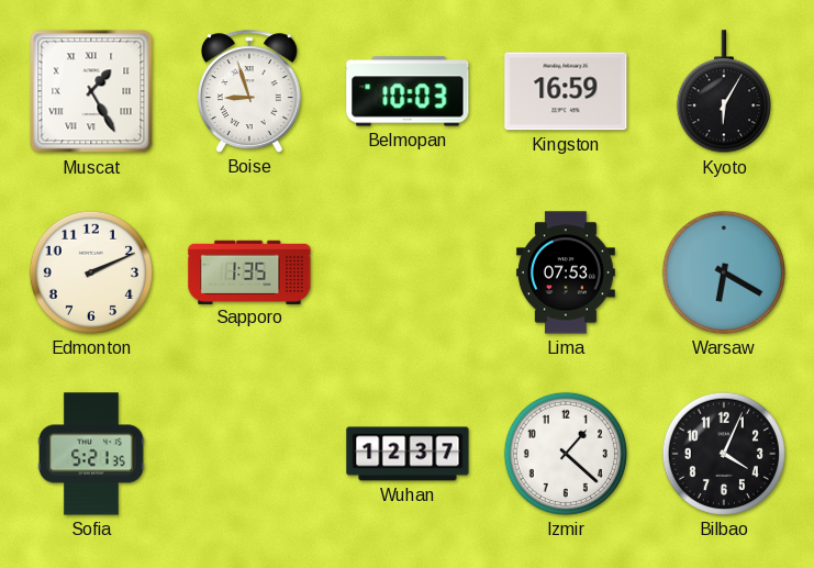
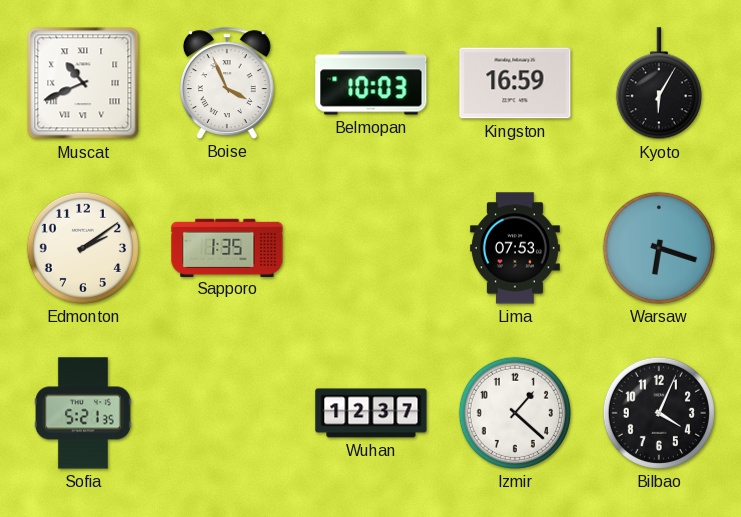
Muscat: 1:25 -> 10:41 (83, 83)
Boise: 8:57 -> 3:56 (227, 83)
Edmonton: 2:11 -> 2:09 (83, 248)
Warsaw: 6:20 -> 6:18 (659, 248)
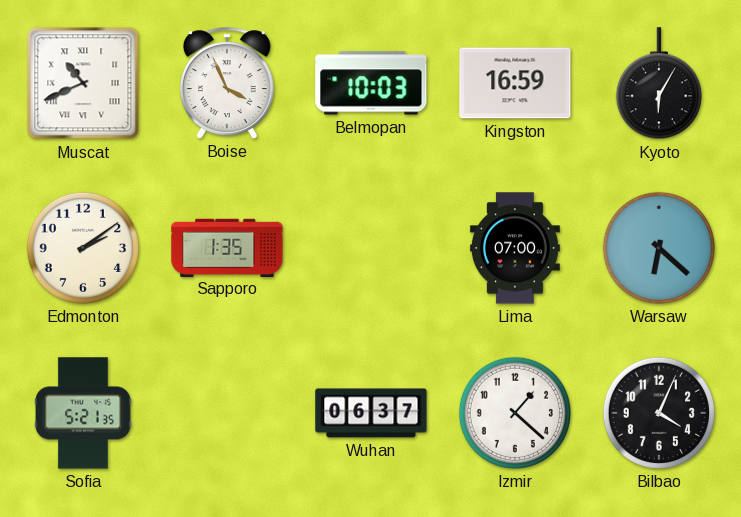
Lima: 07:53 -> 07:00 (515, 248)
Warsaw: 6:18 -> 6:22 (659, 248)
Wuhan: 12:37 -> 06:37 (371, 413)
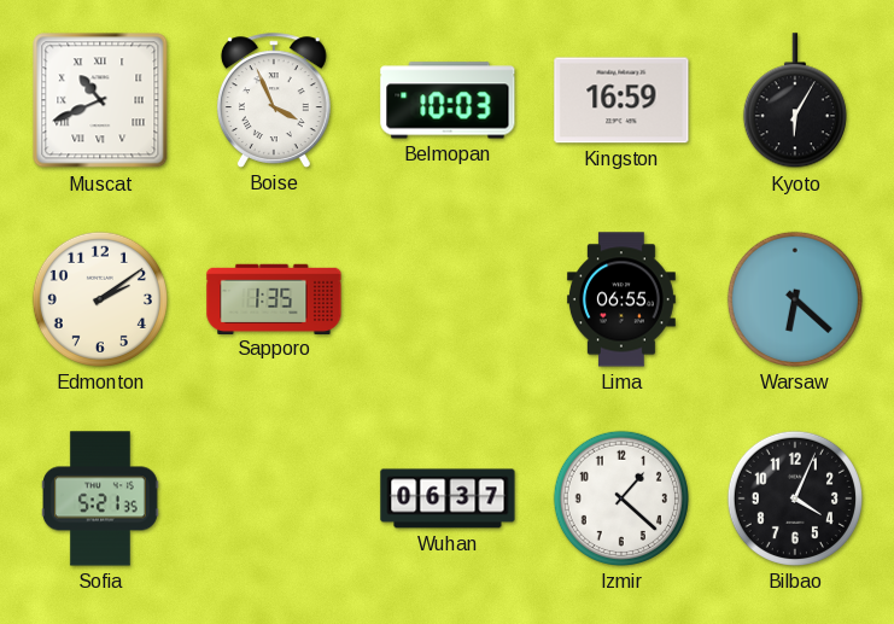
Lima: 07:00 -> 06:55 (621, 299)
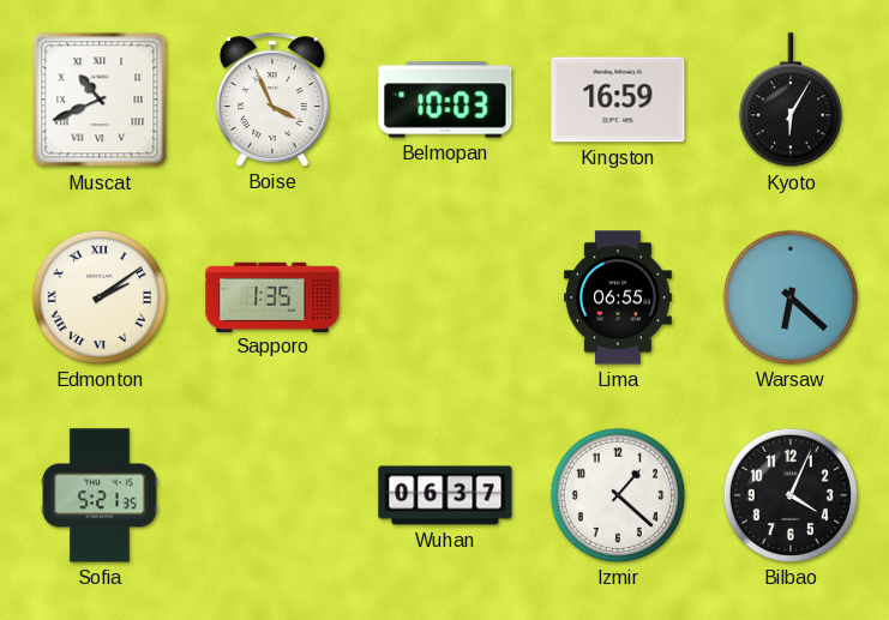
Edmonton numerals: Arabic -> Roman (100, 297)
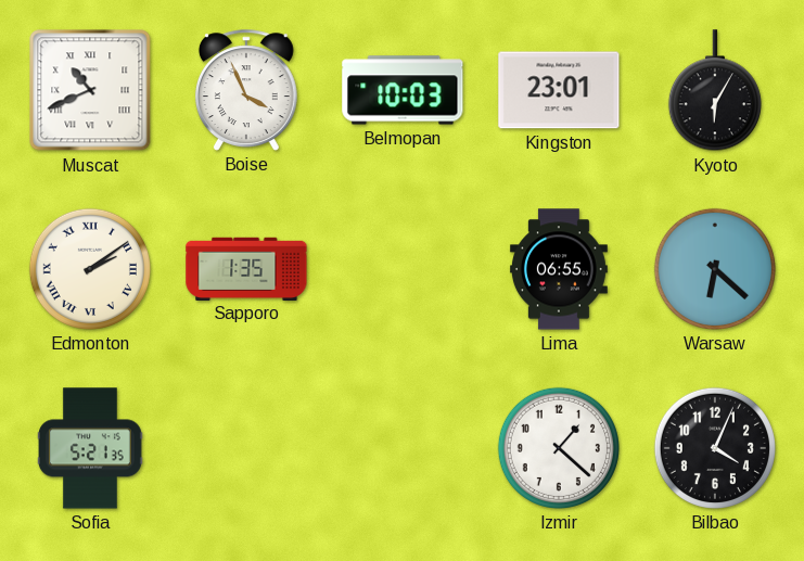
Kingston: 16:59 -> 23:01 (559, 90)
Wuhan: 06:37 -> none (445, 495)
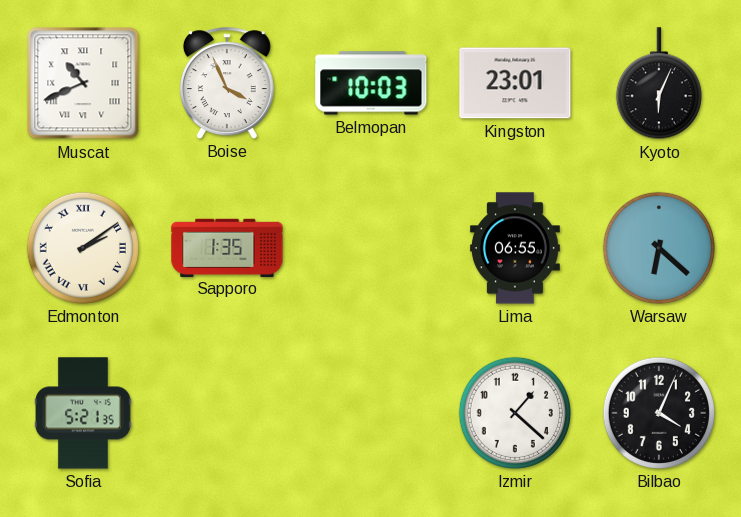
Kyoto: 6:05 -> 6:04 (659, 84)
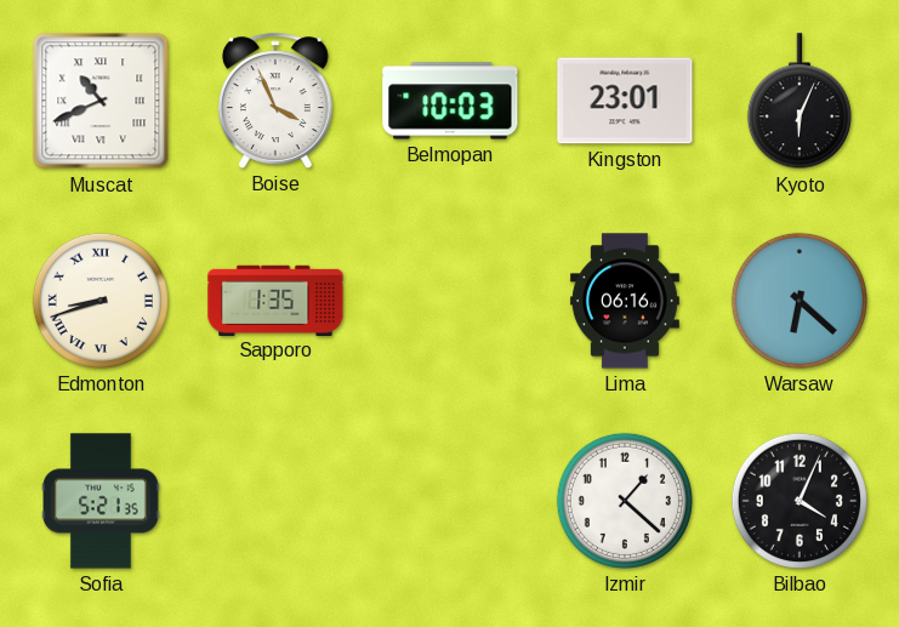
Edmonton: 2:09 -> 8:42 (101, 301)
Lima: 06:55 -> 06:16 (625, 301)
